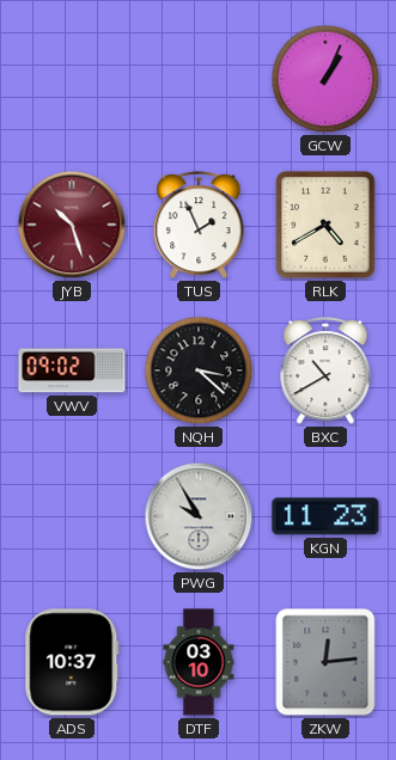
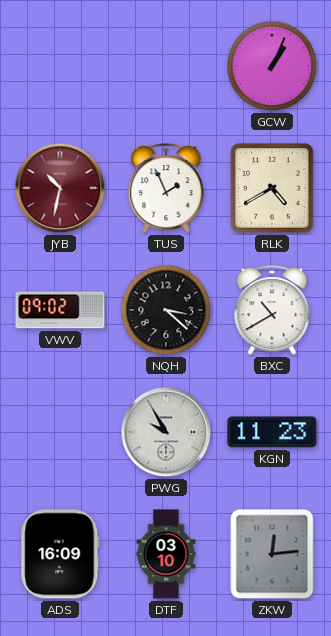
JYB: 10:27 -> 10:32 (60, 188)
ADS: 10:37 -> 16:09 (60, 554)
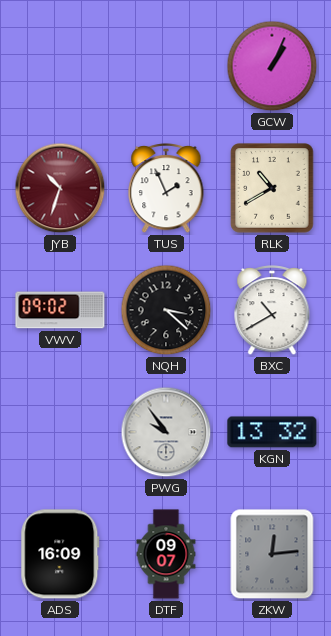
JYB: 10:32 -> 10:33 (60, 188)
RLK: 4:40 -> 10:40 (272, 188)
PWG: 9:55 -> 9:54 (166, 432)
KGN: 11:23 -> 13:32 (272, 432)
DTF: 03:10 -> 09:07 (166, 554)
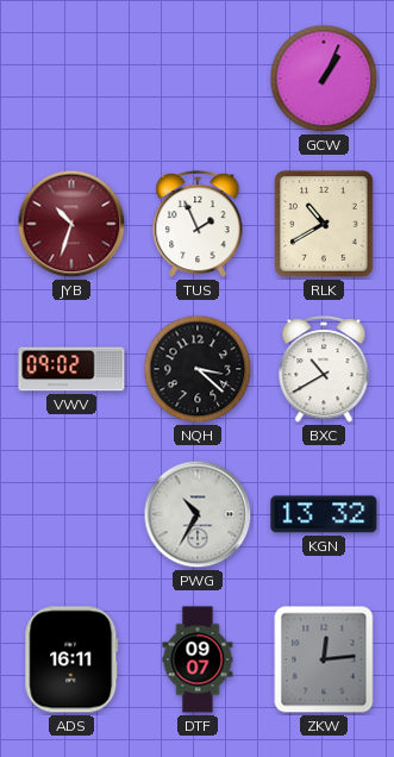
PWG: 9:54 -> 10:35 (198, 514)
ADS: 16:09 -> 16:11 (71, 659)
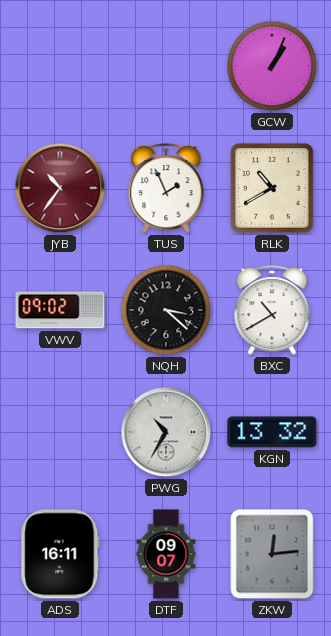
JYB: 10:33 -> 10:36 (60, 188)
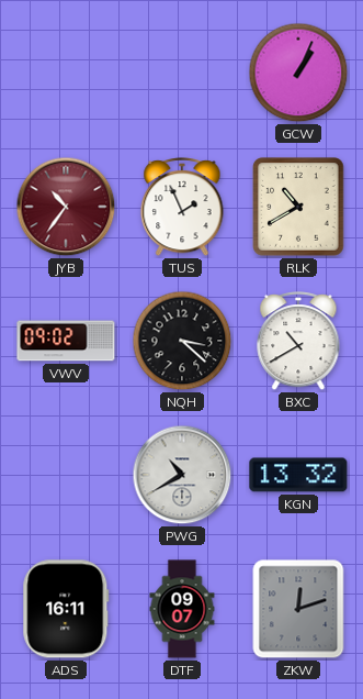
PWG: 10:35 -> 10:40 (182, 475)
ZKW: 12:14 -> 12:12 (298, 609)
